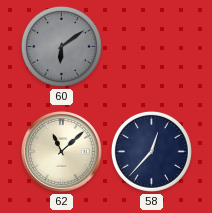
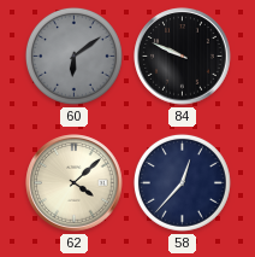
84: none -> 9:49 (183, 57)
62: 11:08 -> 4:08 (75, 183)
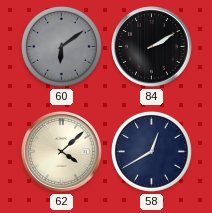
84: 9:49 -> 2:10 (152, 47)
58: 12:37 -> 12:40 (151, 151)
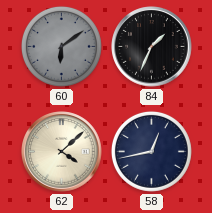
84: 2:10 -> 1:34 (152, 47)
58: 12:40 -> 12:43 (151, 151)
